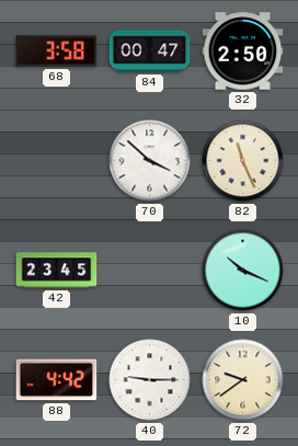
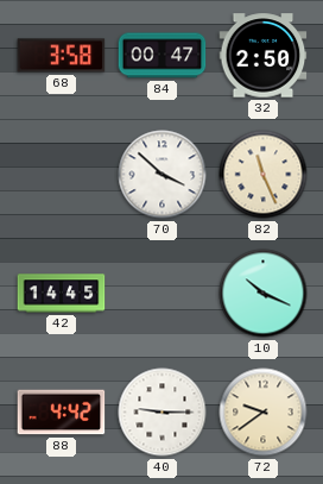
42: 23:45 -> 14:45 (62, 294)
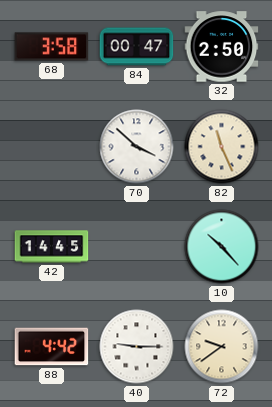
10: 10:19 -> 10:23 (222, 247)
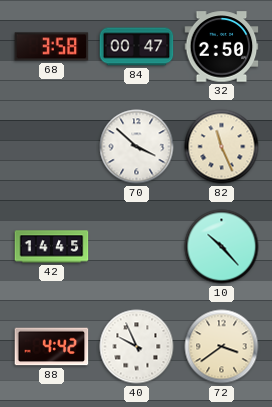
40: 9:15 -> 9:56 (137, 347)
72: 9:39 -> 3:39 (222, 347)
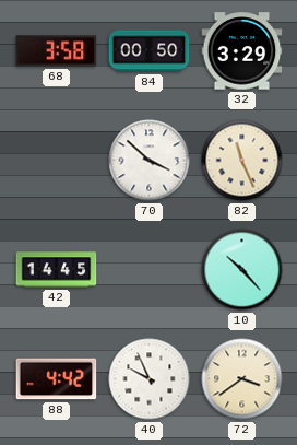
84: 00:47 -> 00:50 (150, 51)
32: 2:50 -> 3:29 (242, 51)
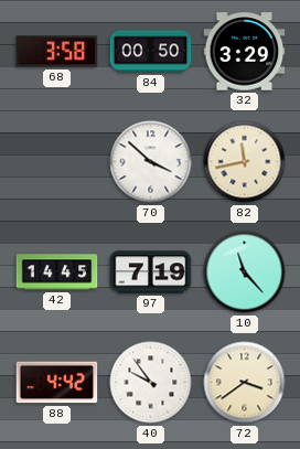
82: 11:26 -> 11:43 (245, 162)
97: none -> 7:19 (151, 272)
10: 10:23 -> 11:23 (245, 272)
40: 9:56 -> 9:54 (151, 383)
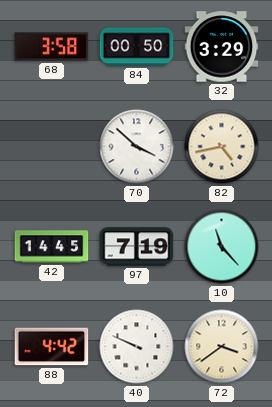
82: 11:43 -> 4:43 (222, 147)
40: 9:54 -> 9:49 (137, 347)
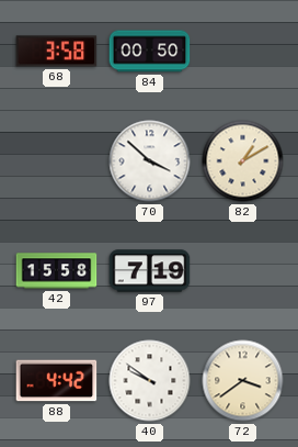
32: 3:29 -> none (222, 47)
82: 4:43 -> 1:10 (243, 161)
42: 14:45 -> 15:58 (57, 271)
10: 11:23 -> none (222, 247)
40: 9:49 -> 9:51 (150, 381)
